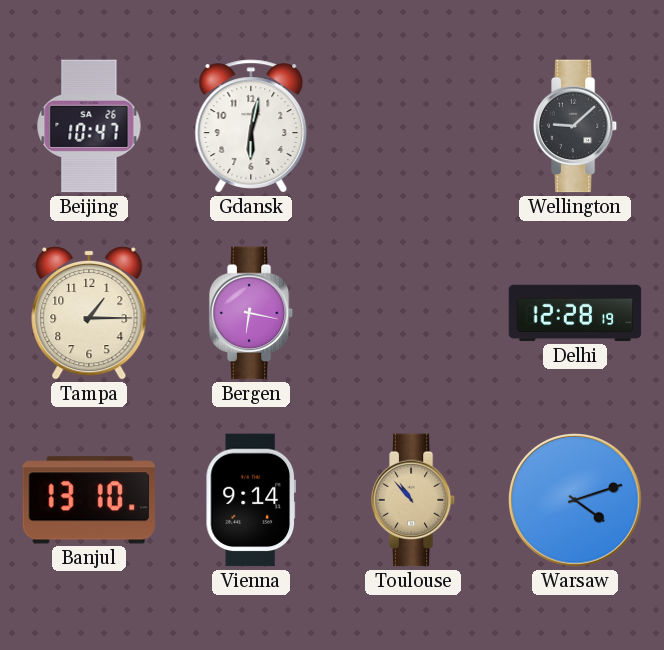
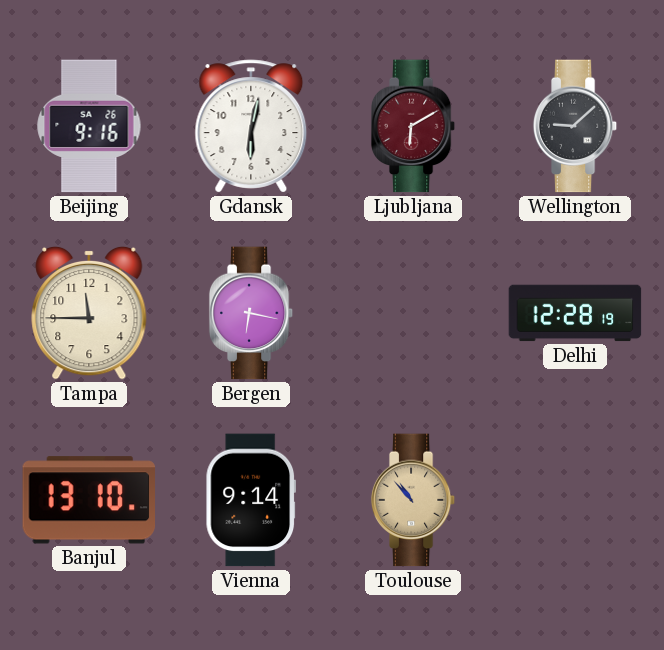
Beijing: 10:47 -> 9:16 (89, 126)
Ljubljana: none -> 6:10 (413, 126)
Tampa: 1:15 -> 11:45 (89, 313)
Warsaw: 4:12 -> none (576, 501)
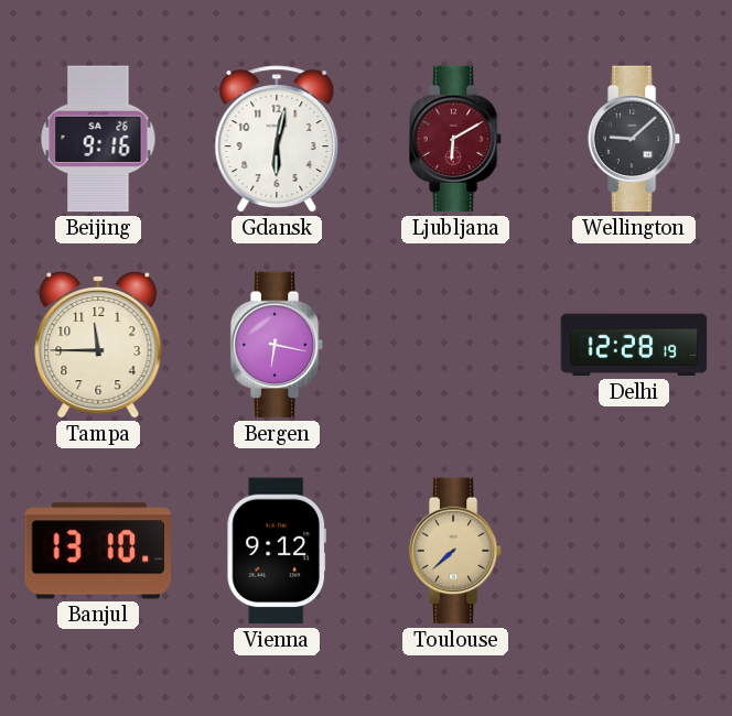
Vienna: 9:14 -> 9:12 (276, 551)
Toulouse: 10:53 -> 7:38 (455, 551)
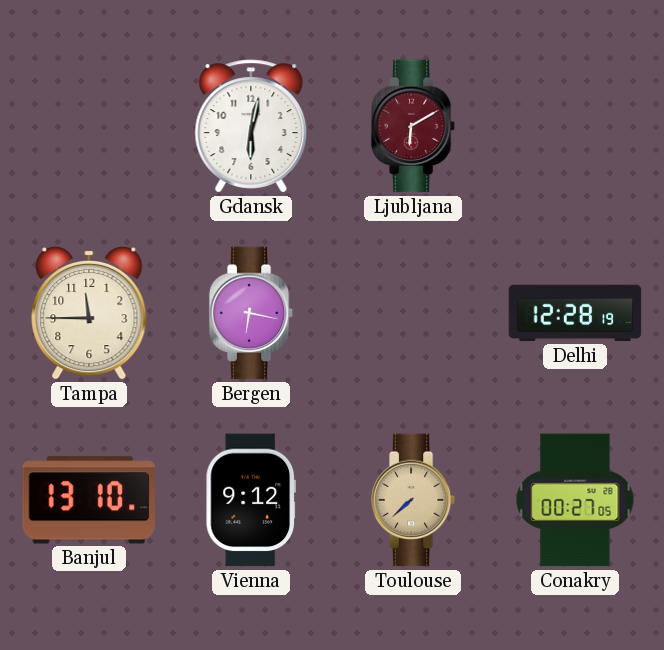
Beijing: 9:16 -> none (98, 139)
Wellington: 9:08 -> none (634, 139)
Conakry: none -> 00:27 (575, 500)
